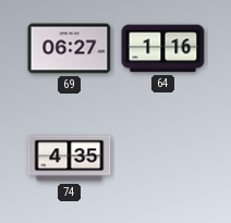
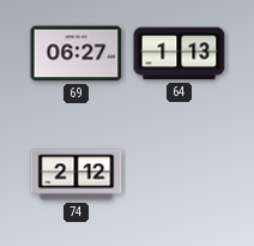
64: 1:16 -> 1:13 (180, 54)
74: 4:35 -> 2:12 (77, 175)
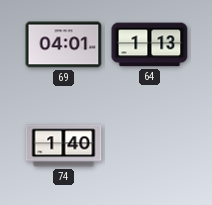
69: 06:27 -> 04:01 (64, 45)
74: 2:12 -> 1:40 (64, 146)
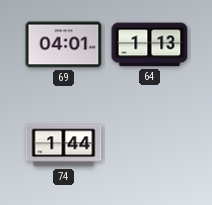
74: 1:40 -> 1:44 (64, 146)
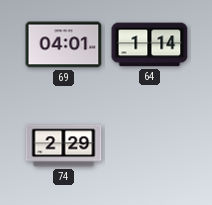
64: 1:13 -> 1:14 (150, 45)
74: 1:44 -> 2:29 (64, 146)
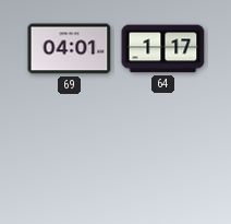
64: 1:14 -> 1:17 (163, 49)
74: 2:29 -> none (64, 146)
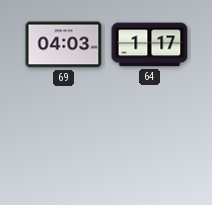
69: 04:01 -> 04:03 (64, 45)
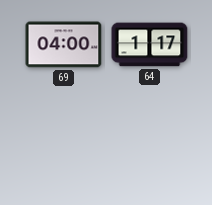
69: 04:03 -> 04:00 (64, 45)
